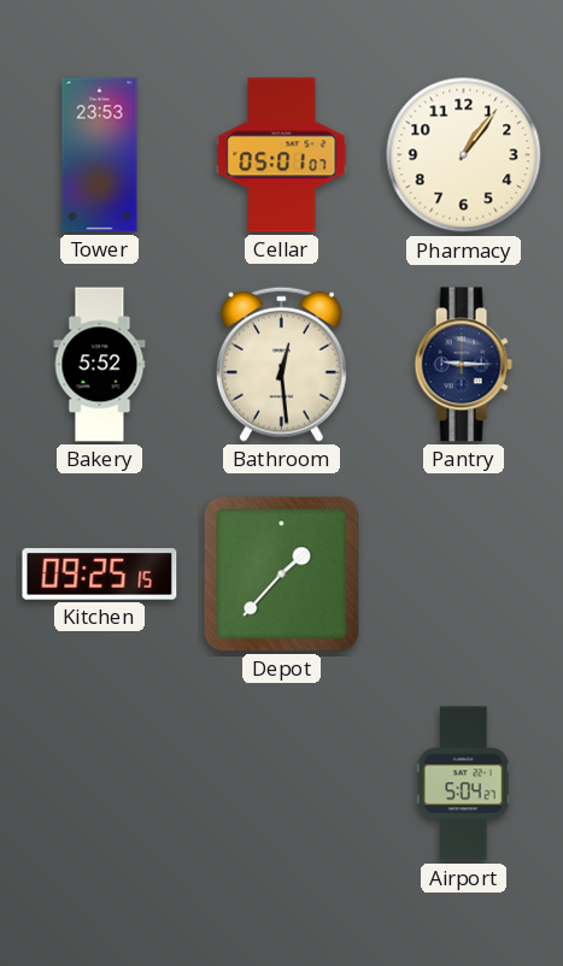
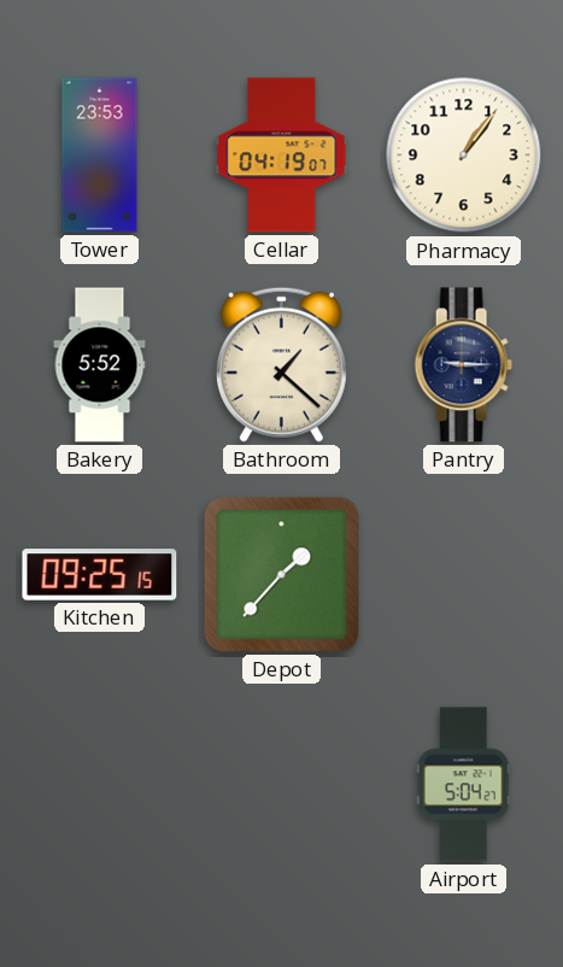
Cellar: 05:01 -> 04:19 (282, 156)
Bathroom: 12:29 -> 1:22 (281, 364)
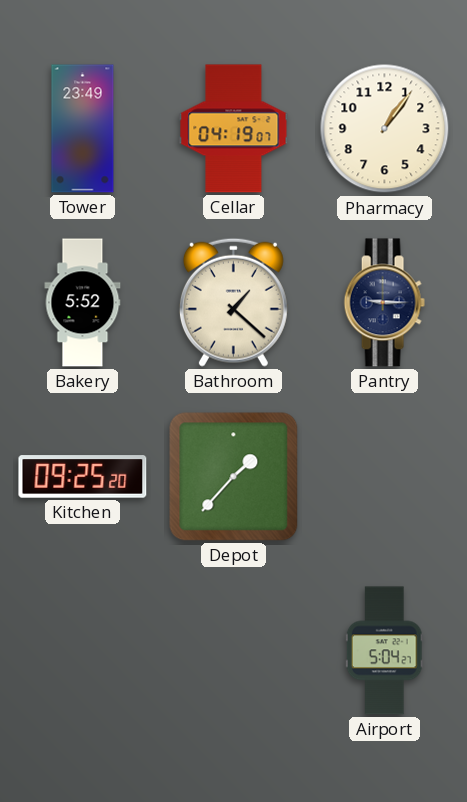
Tower: 23:53 -> 23:49 (83, 129)
Kitchen: 09:25:15 -> 09:25:20 (83, 477)
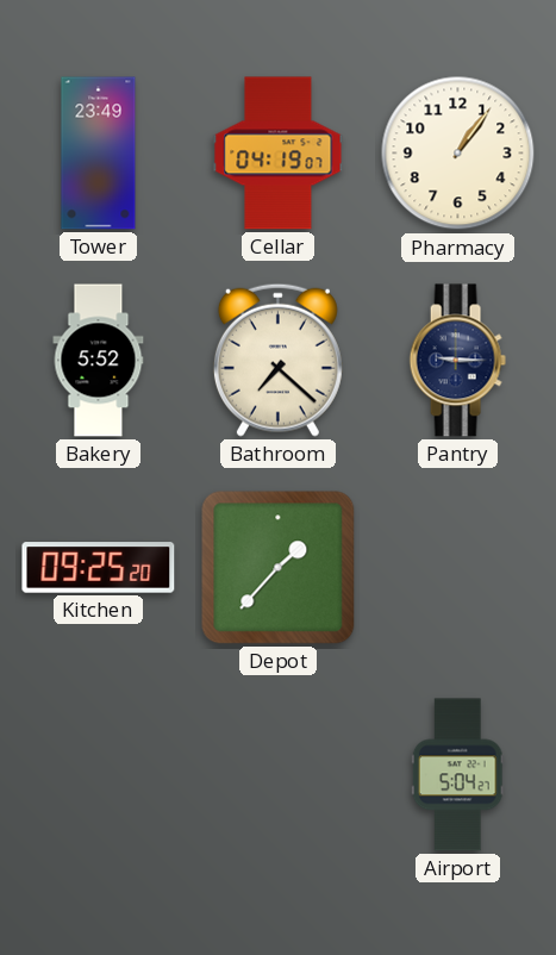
Bathroom: 1:22 -> 7:22 (277, 360)
